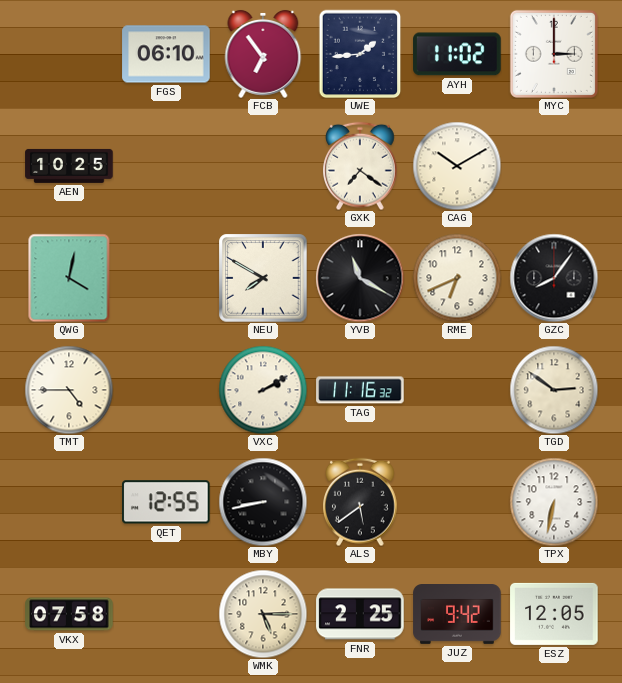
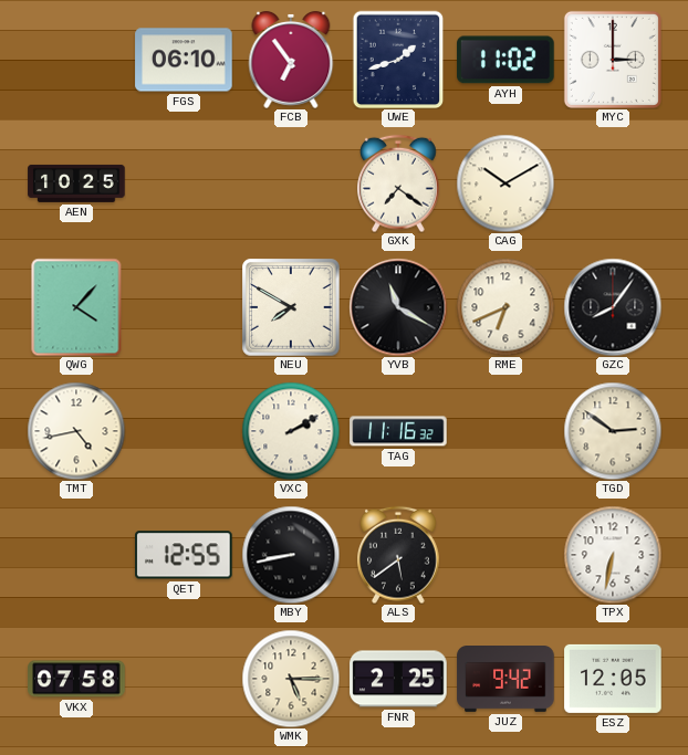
UWE: 1:44 -> 1:42 (398, 60)
QWG: 4:02 -> 4:07 (76, 307)
TMT: 4:45 -> 4:43 (76, 431)
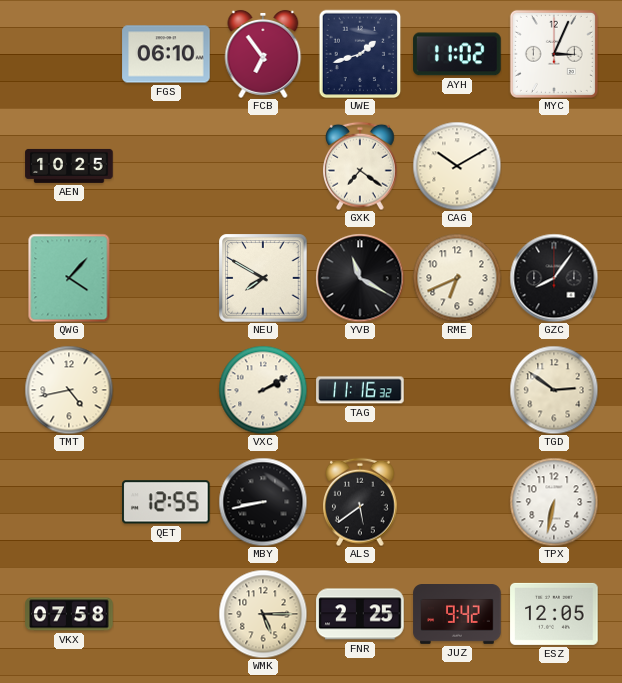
MYC: 3:00 -> 3:04 (554, 54)
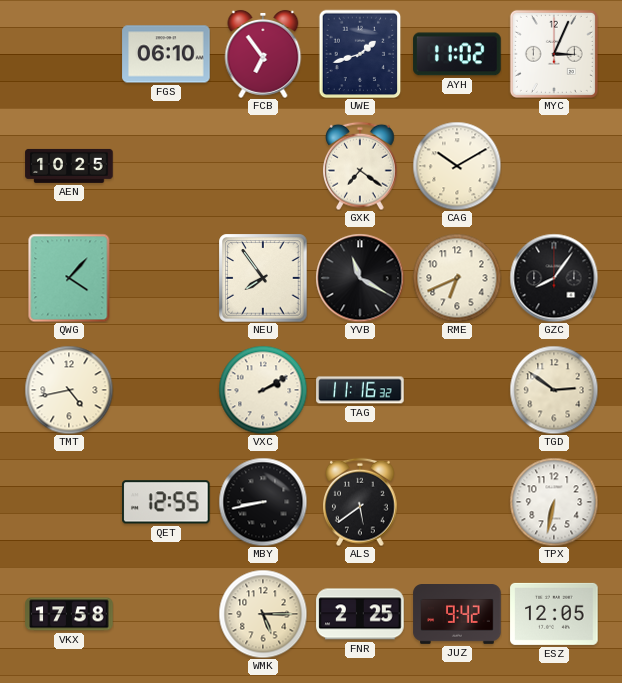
NEU: 7:50 -> 7:54 (263, 278)
VKX: 07:58 -> 17:58 (69, 614)
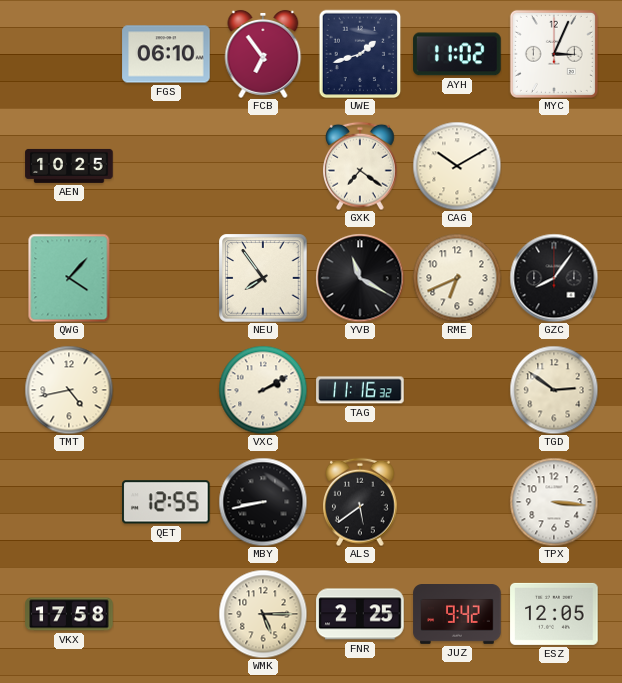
TPX: 6:32 -> 3:16 (554, 502)
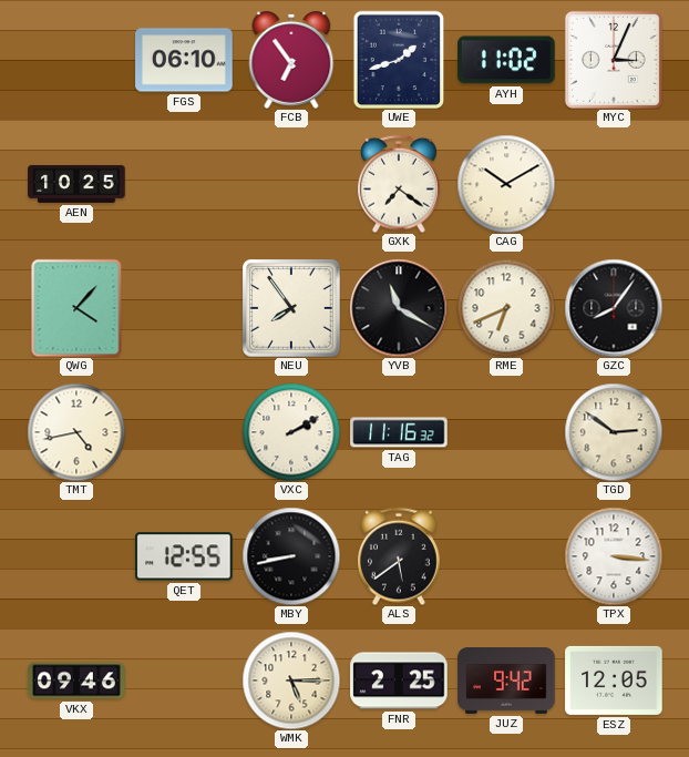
VKX: 17:58 -> 09:46 (76, 681)
